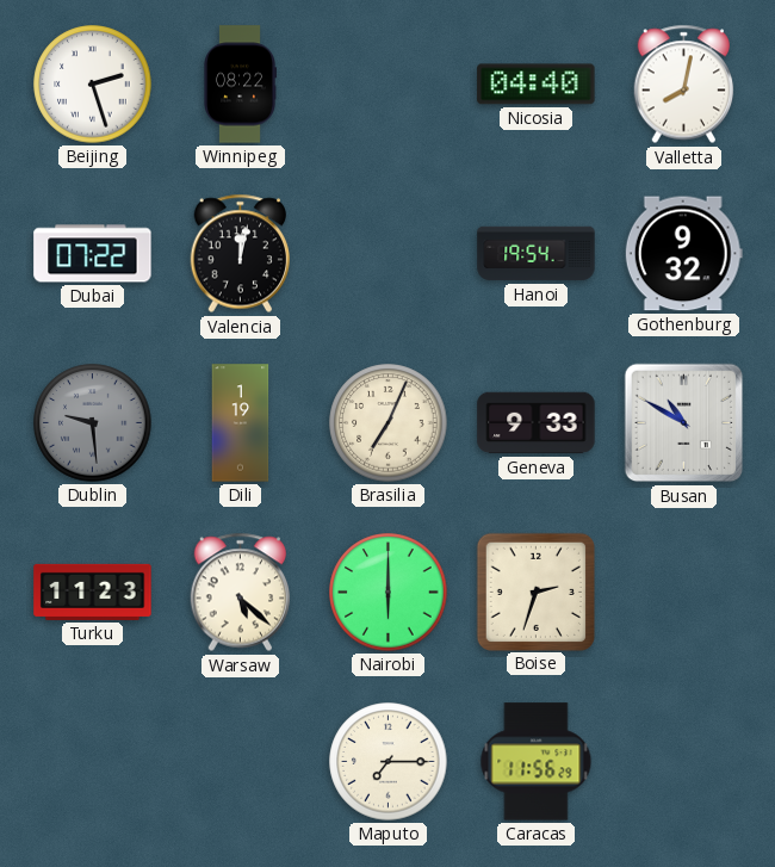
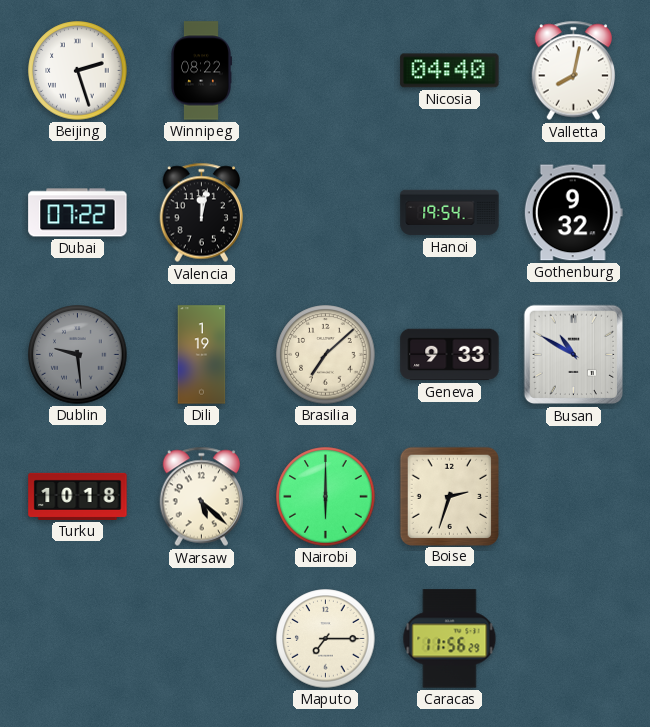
Brasilia: 7:04 -> 7:08 (326, 355)
Turku: 11:23 -> 10:18 (78, 496)
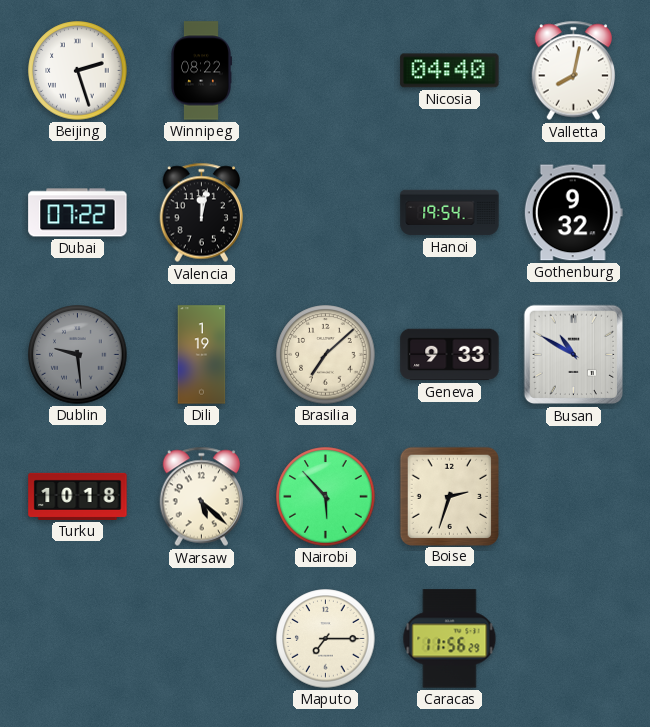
Nairobi: 6:00 -> 5:53 (326, 497)
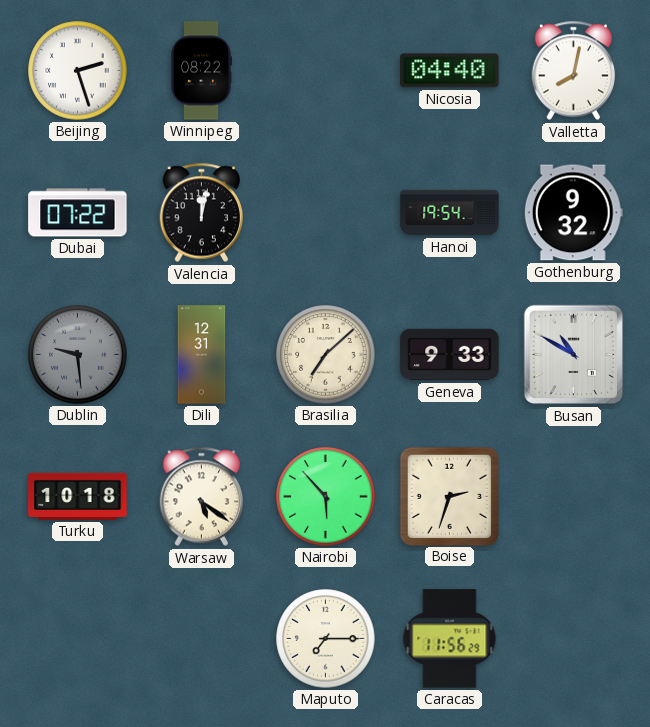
Dili: 1:19 -> 12:31 (202, 355)
Warsaw: 5:22 -> 5:21 (202, 497)
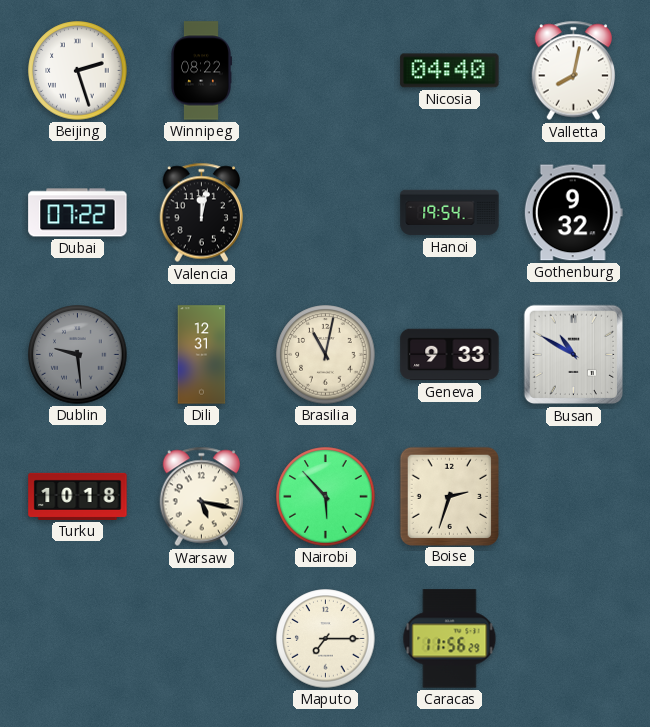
Brasilia: 7:08 -> 11:02 (326, 355)
Warsaw: 5:21 -> 5:17 (202, 497)
